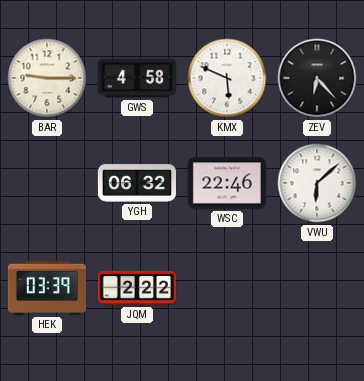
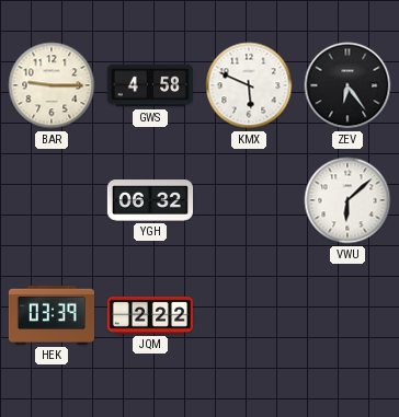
ZEV: 6:23 -> 6:24 (347, 85)
WSC: 22:46 -> none (227, 183)
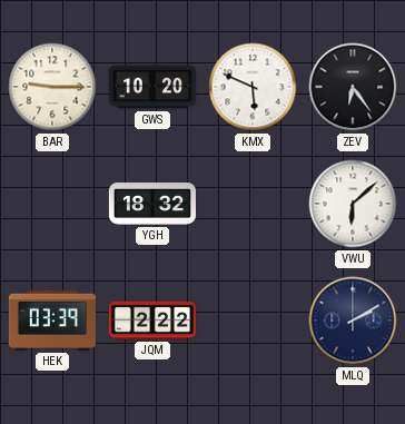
GWS: 4:58 -> 10:20 (151, 87)
YGH: 06:32 -> 18:32 (151, 204)
MLQ: none -> 2:10 (353, 321)
